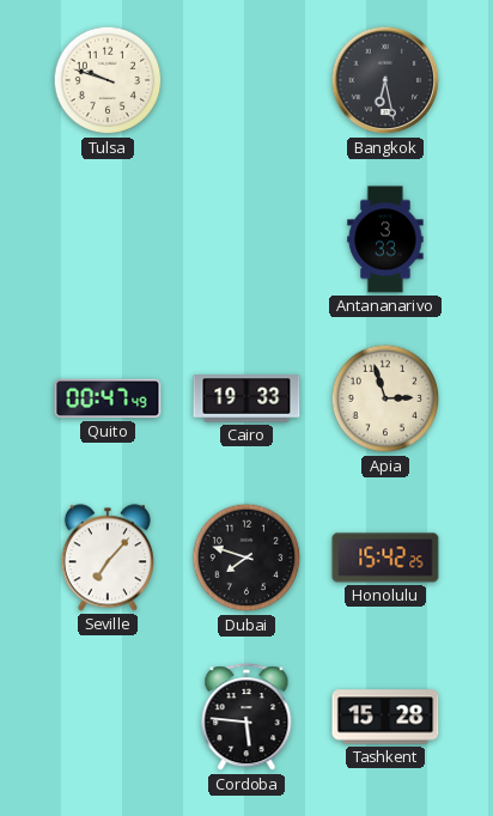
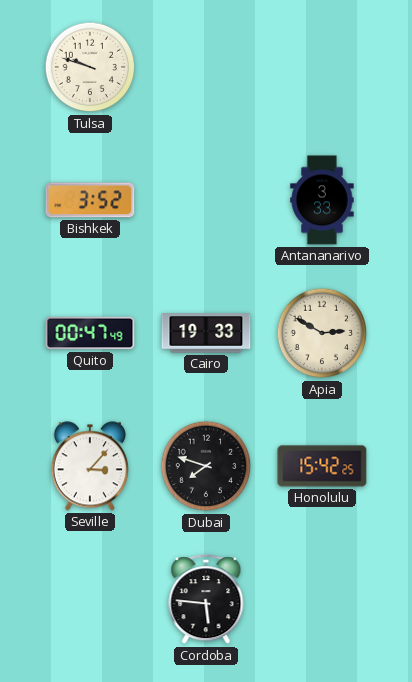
Bangkok: 6:28 -> none (385, 80)
Bishkek: none -> 3:52 (90, 200)
Apia: 2:57 -> 2:50 (322, 333)
Seville: 7:07 -> 3:07 (90, 466)
Tashkent: 15:28 -> none (385, 717)
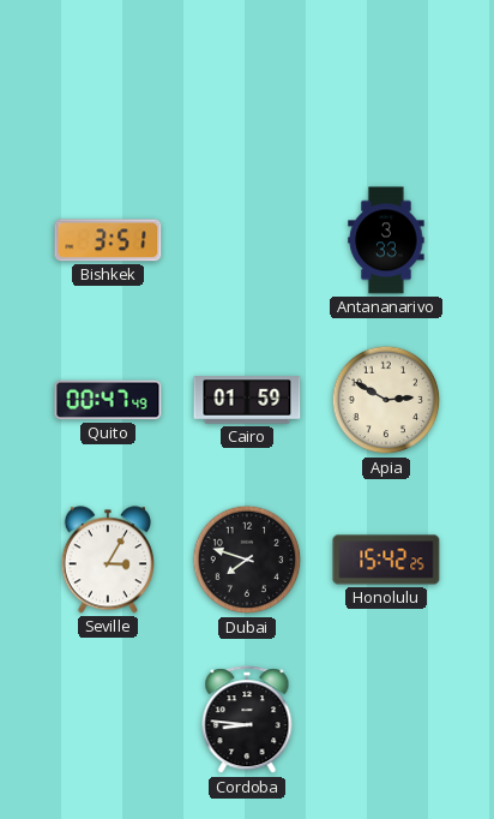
Tulsa: 9:48 -> none (90, 67)
Bishkek: 3:52 -> 3:51 (108, 240)
Cairo: 19:33 -> 01:59 (247, 400)
Seville: 3:07 -> 3:05 (108, 560)
Cordoba: 5:46 -> 8:46 (247, 721)
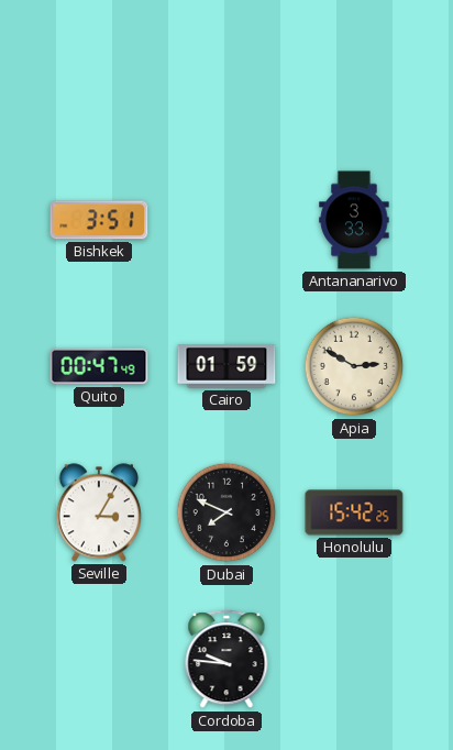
Dubai: 7:48 -> 7:49 (226, 512)
Cordoba: 8:46 -> 9:46 (226, 660)
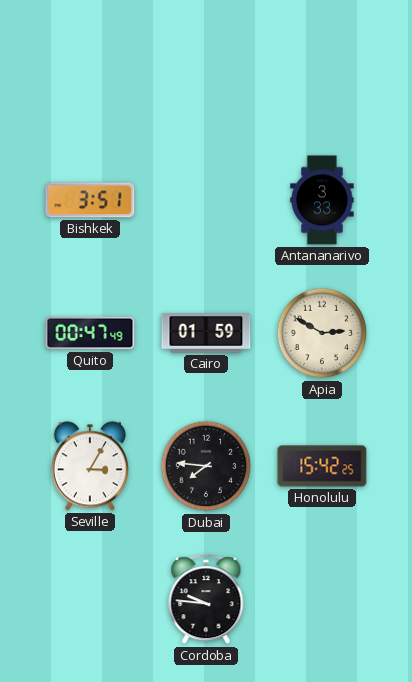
Dubai: 7:49 -> 7:46 (206, 466)
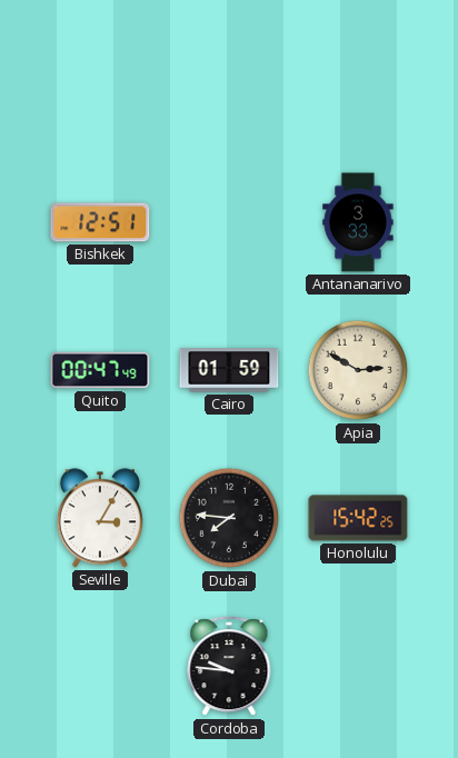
Bishkek: 3:51 -> 12:51 (100, 222)
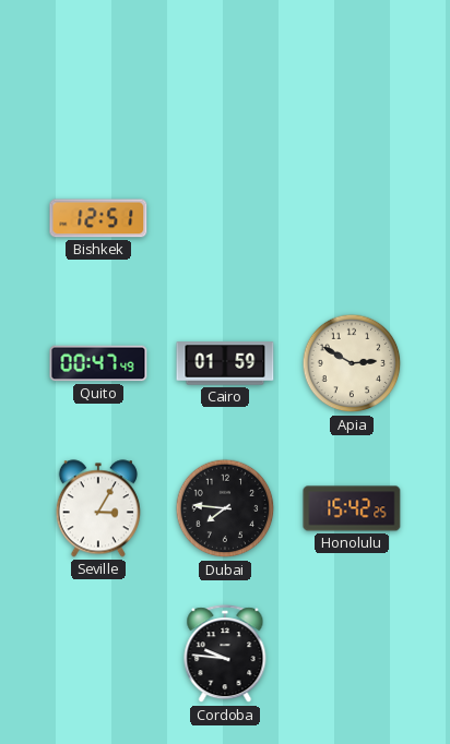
Antananarivo: 3:33 -> none (358, 222)
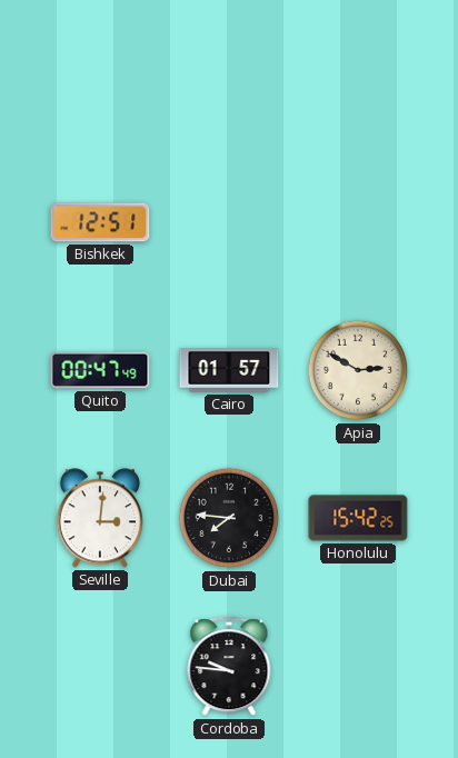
Cairo: 01:59 -> 01:57 (229, 370)
Seville: 3:05 -> 3:01 (100, 518)
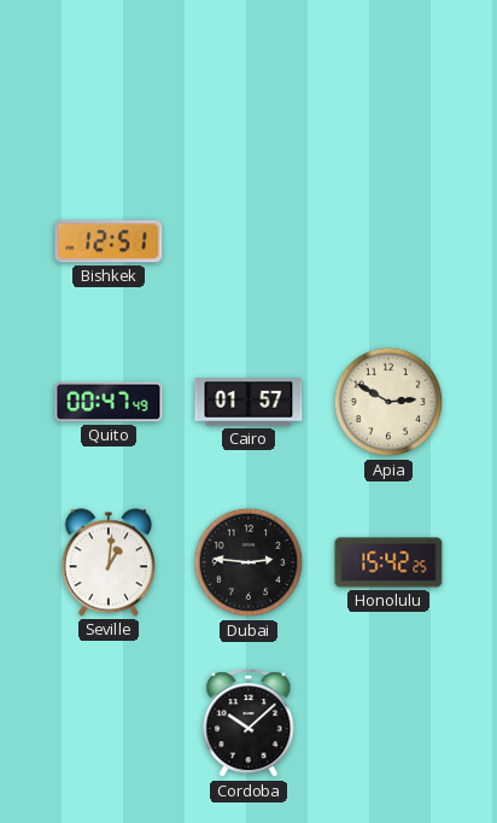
Seville: 3:01 -> 1:01 (109, 562)
Dubai: 7:46 -> 2:46 (248, 562)
Cordoba: 9:46 -> 10:08 (248, 724)
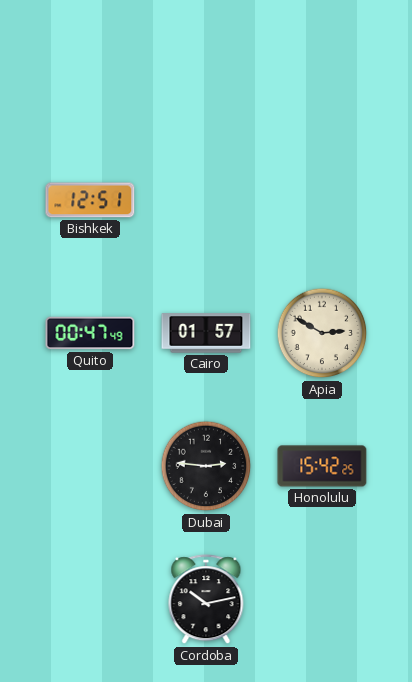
Seville: 1:01 -> none (109, 562)
Cordoba: 10:08 -> 10:13 (206, 600)
